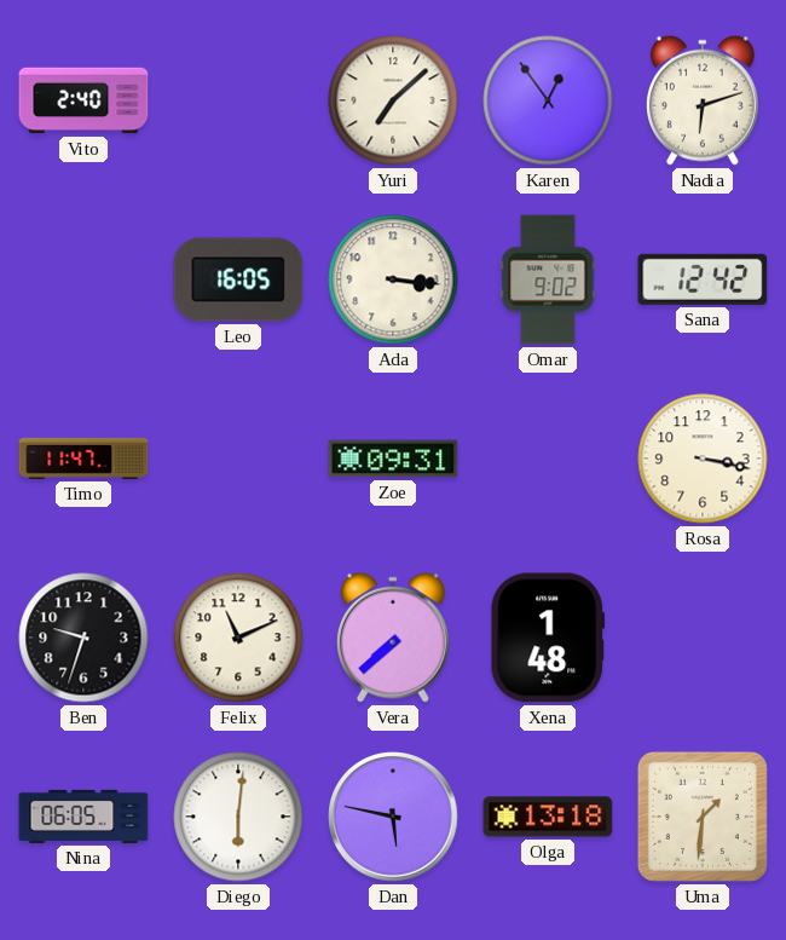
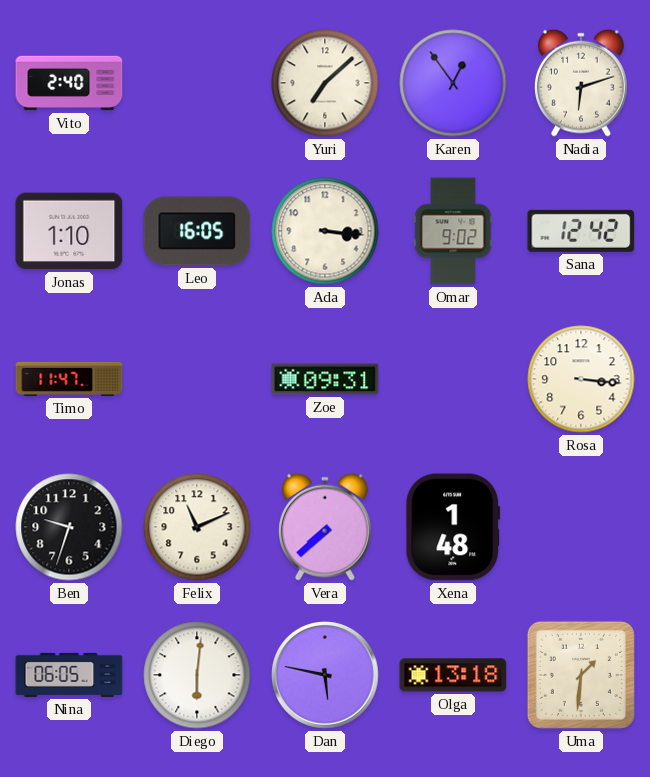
Jonas: none -> 1:10 (69, 231)
Rosa: 3:17 -> 3:16 (581, 379)
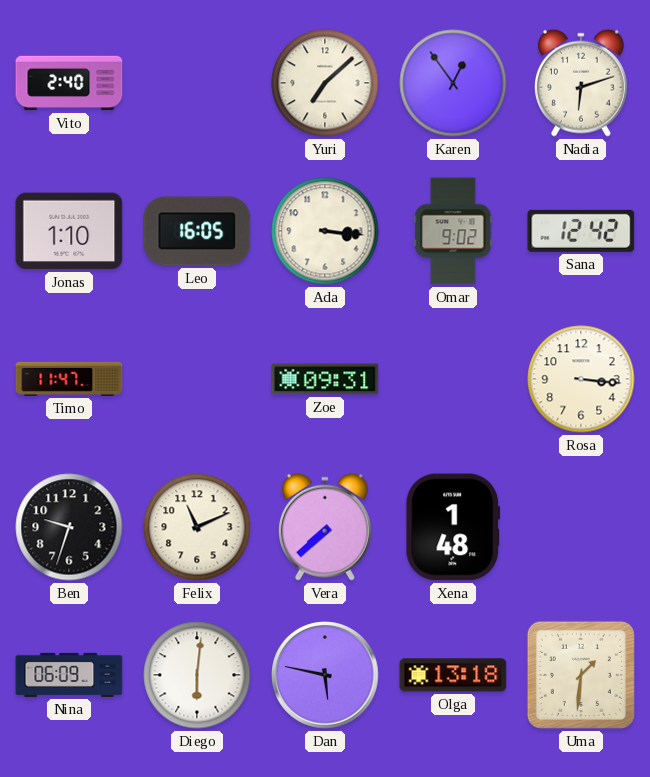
Nina: 06:05 -> 06:09 (69, 675)
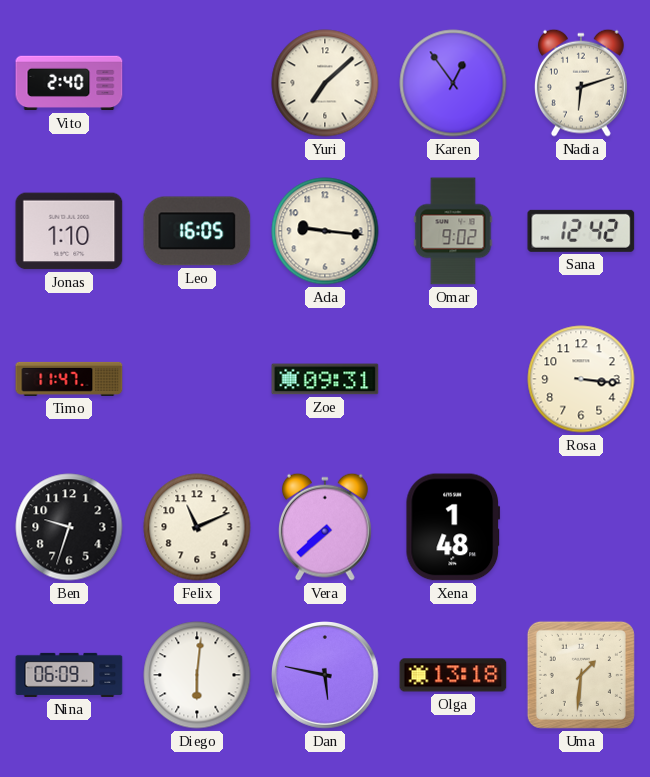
Ada: 3:16 -> 9:16 (325, 231)
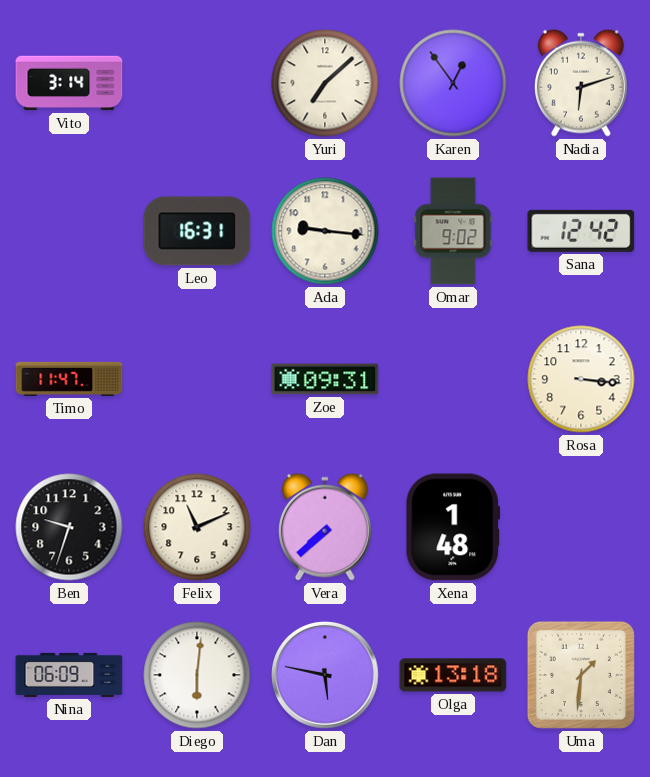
Vito: 2:40 -> 3:14 (69, 83)
Jonas: 1:10 -> none (69, 231)
Leo: 16:05 -> 16:31 (197, 231)
